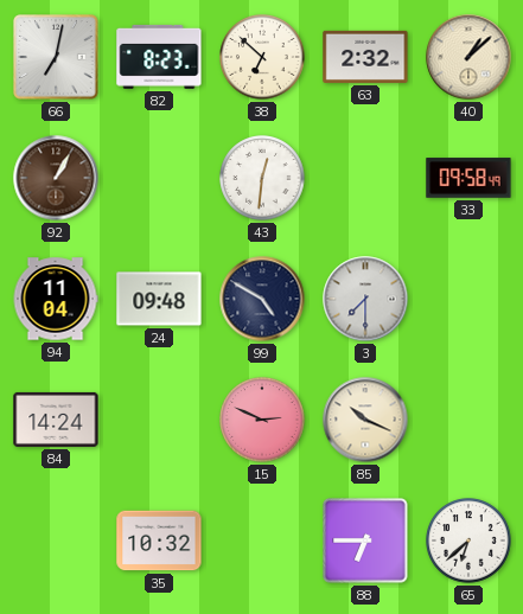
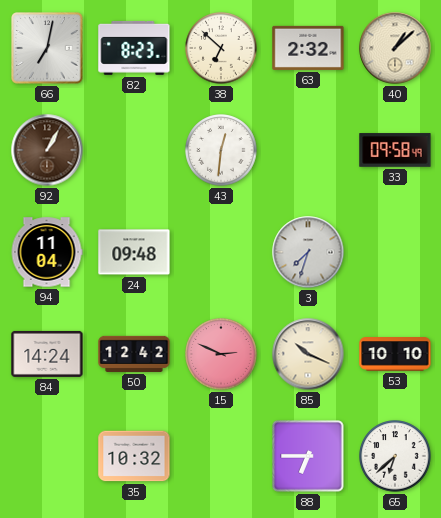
99: 4:50 -> none (262, 299)
3: 7:30 -> 7:33 (308, 252)
50: none -> 12:42 (134, 354)
53: none -> 10:10 (395, 354)
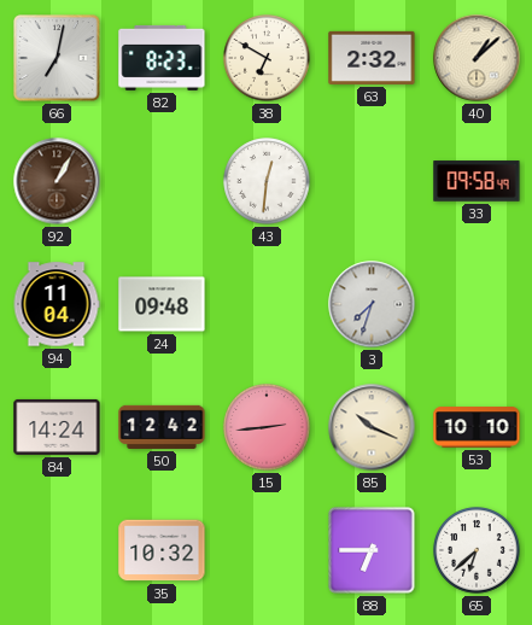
38: 6:52 -> 6:50 (267, 58)
15: 2:49 -> 2:44 (267, 427)
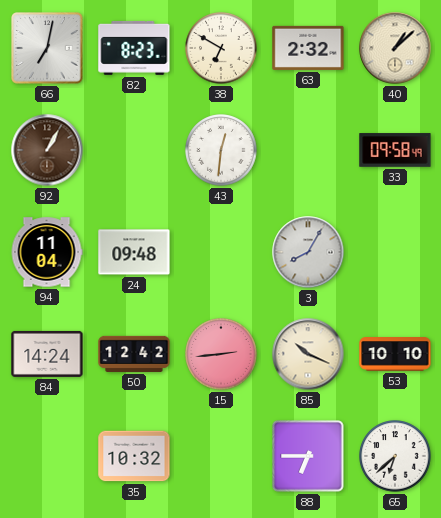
3: 7:33 -> 8:05 (308, 252)
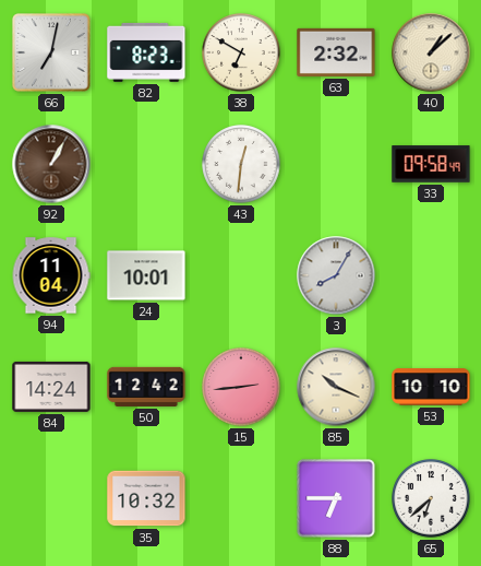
24: 09:48 -> 10:01 (146, 275)
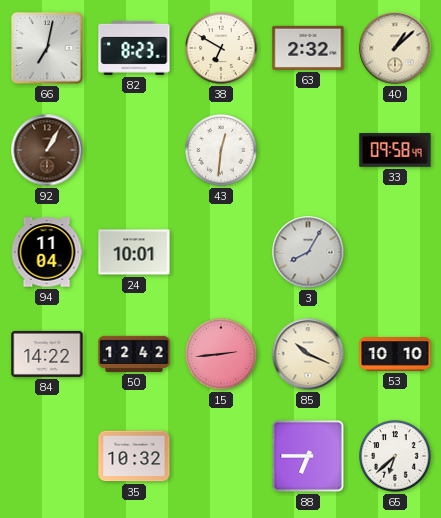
84: 14:24 -> 14:22 (47, 354)
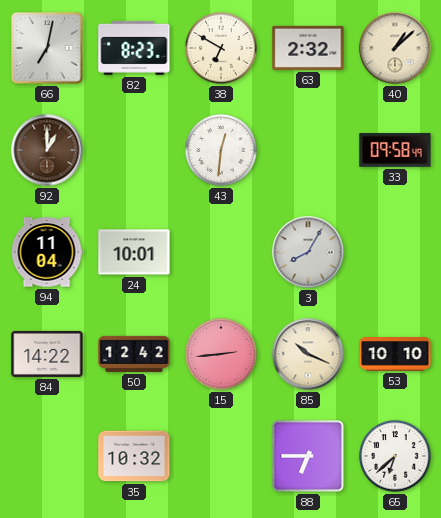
92: 1:05 -> 1:00 (47, 150)
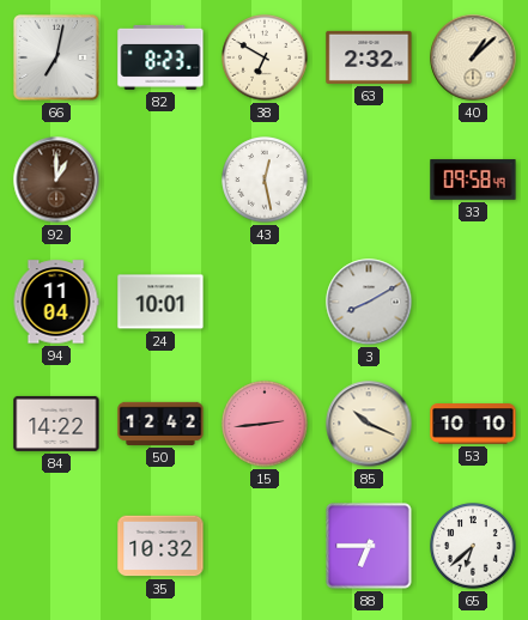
43: 12:31 -> 12:28 (265, 180)
3: 8:05 -> 8:10 (369, 302)
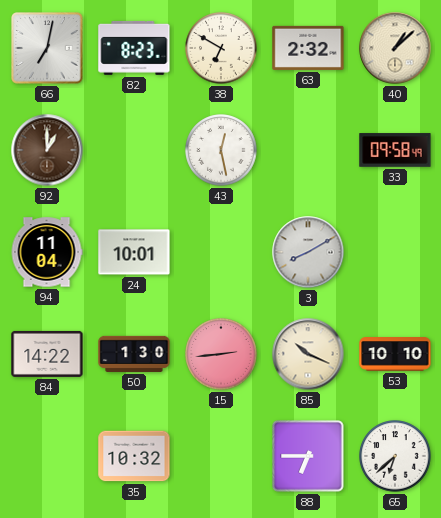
50: 12:42 -> 1:30 (134, 354)
